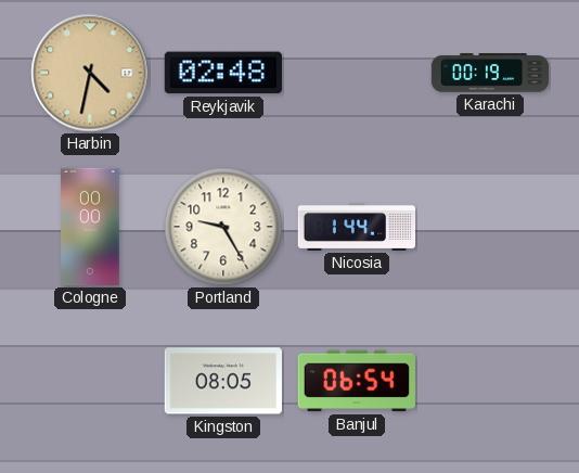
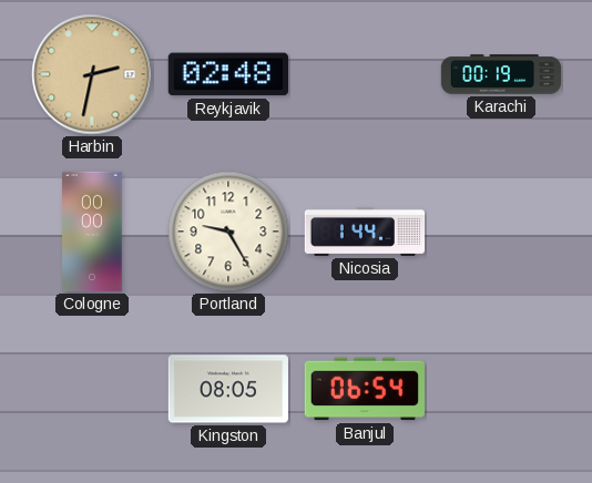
Harbin: 4:32 -> 2:32 (92, 74)
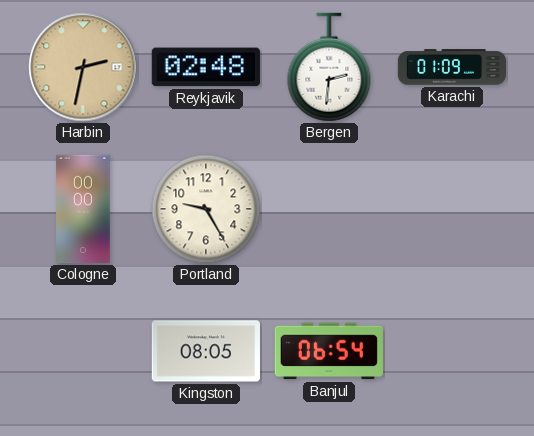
Bergen: none -> 2:31 (329, 67)
Karachi: 00:19 -> 01:09 (452, 67)
Nicosia: 1:44 -> none (365, 232)
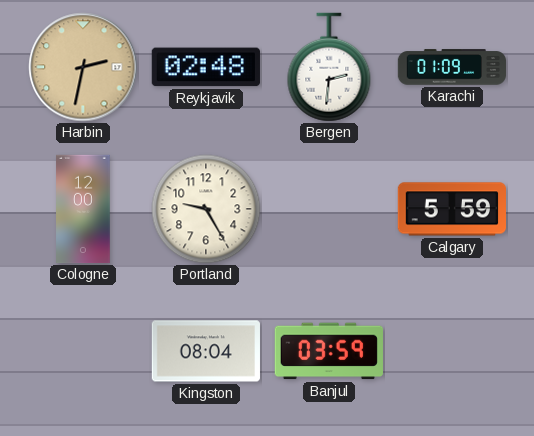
Cologne: 00:00 -> 12:00 (83, 209)
Calgary: none -> 5:59 (451, 209)
Kingston: 08:05 -> 08:04 (206, 351)
Banjul: 06:54 -> 03:59 (329, 351)
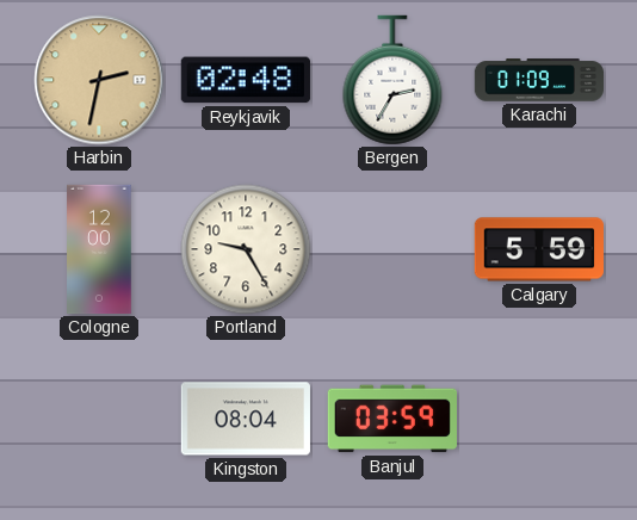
Bergen: 2:31 -> 2:35 (392, 80)
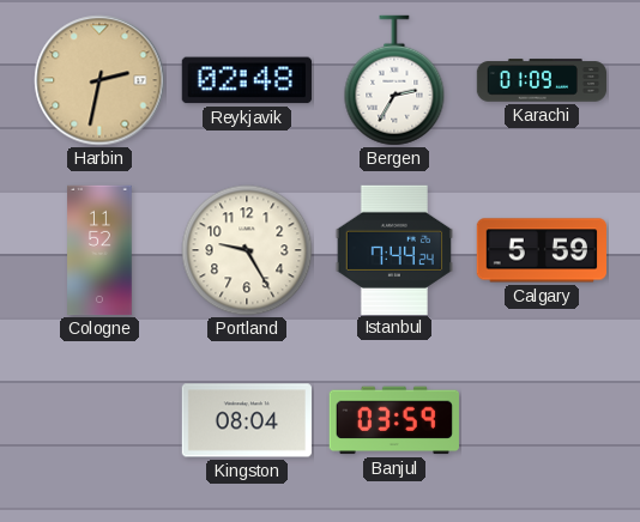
Cologne: 12:00 -> 11:52 (99, 250)
Istanbul: none -> 7:44 (394, 249)
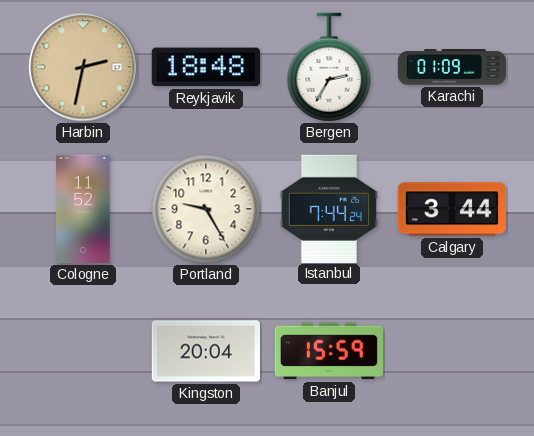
Reykjavik: 02:48 -> 18:48 (206, 67)
Calgary: 5:59 -> 3:44 (451, 209)
Kingston: 08:04 -> 20:04 (206, 351)
Banjul: 03:59 -> 15:59 (329, 351)
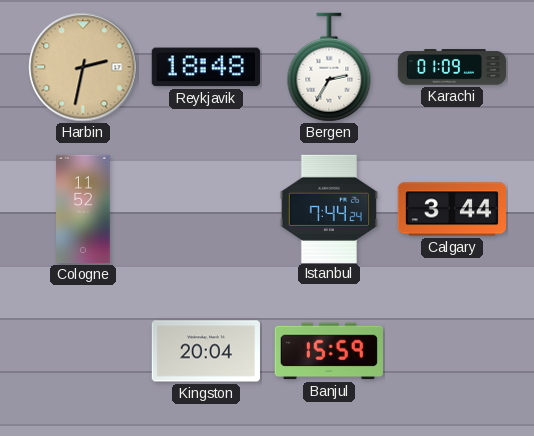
Portland: 9:25 -> none (206, 209)
